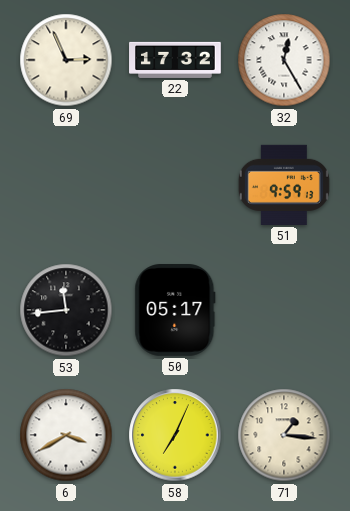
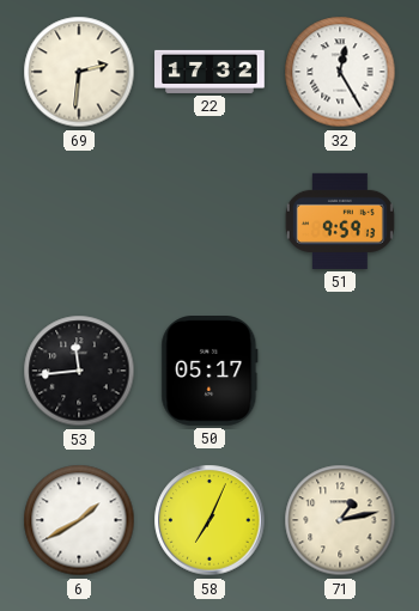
69: 2:56 -> 2:31 (79, 72)
6: 3:40 -> 1:40 (79, 520)
71: 1:16 -> 1:13 (340, 520)
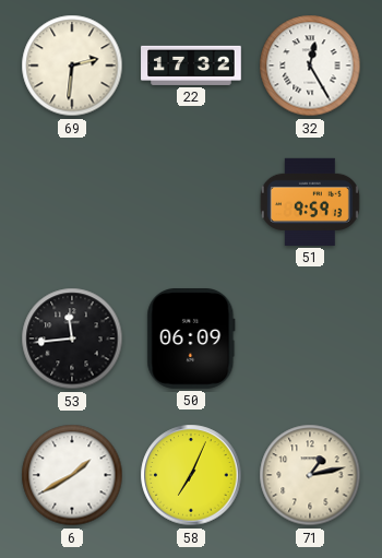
50: 05:17 -> 06:09 (191, 340)
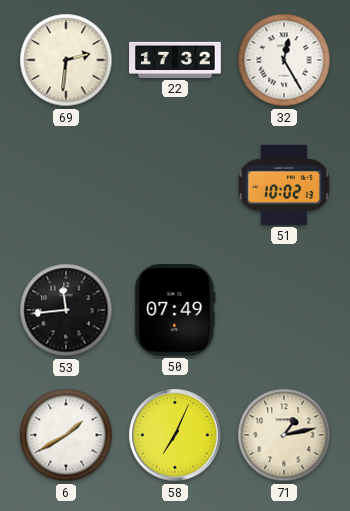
51: 9:59 -> 10:02 (284, 185)
50: 06:09 -> 07:49 (175, 311)
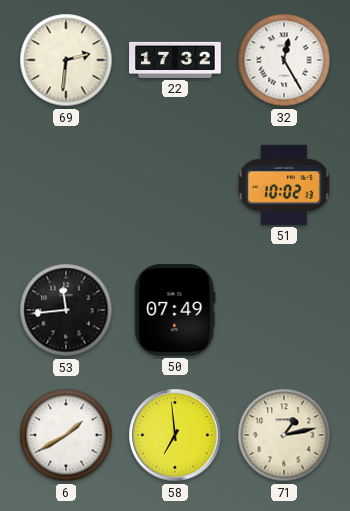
58: 7:04 -> 6:59 (175, 435)
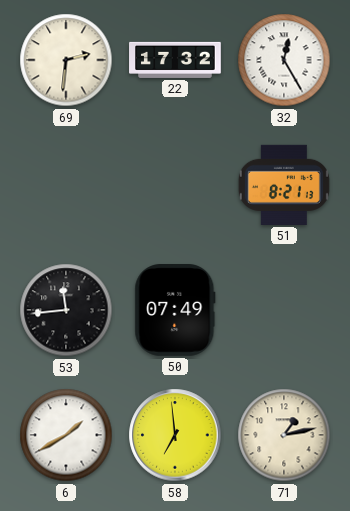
51: 10:02 -> 8:21 (284, 185)
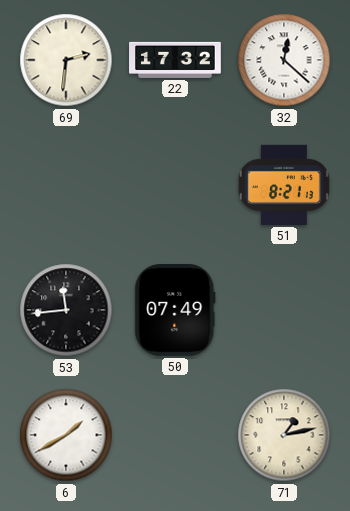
32: 12:25 -> 12:22 (284, 60)
58: 6:59 -> none (175, 435)
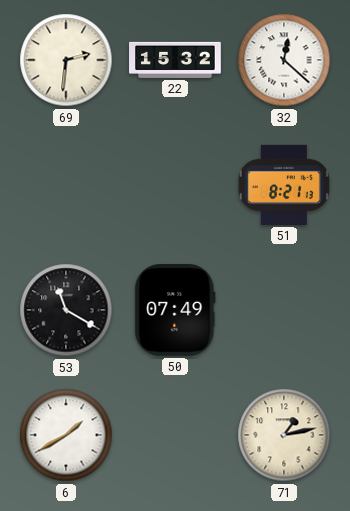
22: 17:32 -> 15:32 (175, 60)
53: 11:44 -> 11:20 (66, 310)
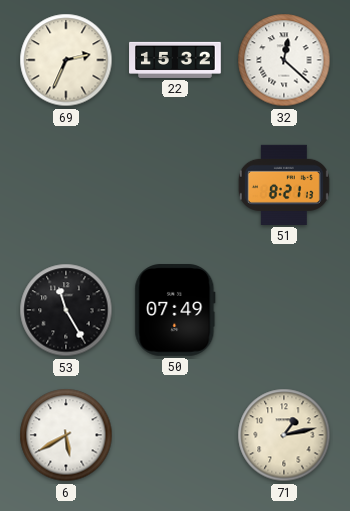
69: 2:31 -> 2:34 (66, 60)
53: 11:20 -> 11:25 (66, 310)
6: 1:40 -> 5:40 (66, 435)
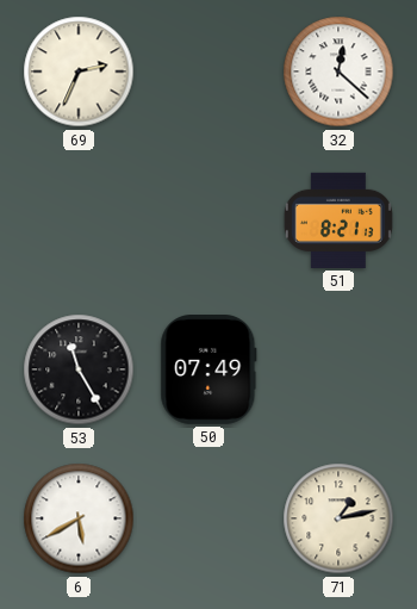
22: 15:32 -> none (175, 60)
